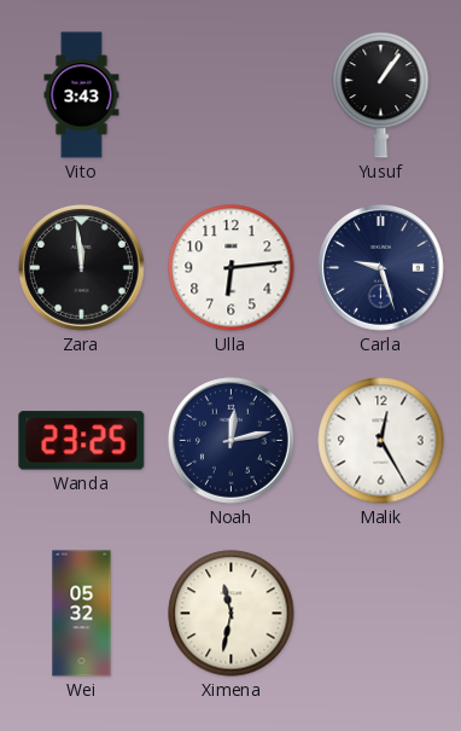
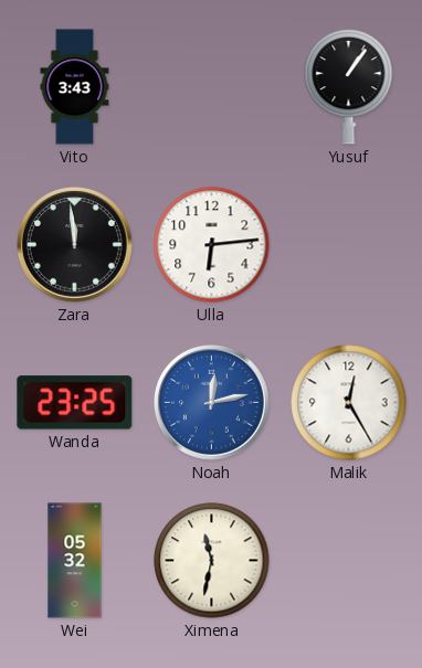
Carla: 9:27 -> none (381, 268)
Noah dial: navy -> blue (212, 403)
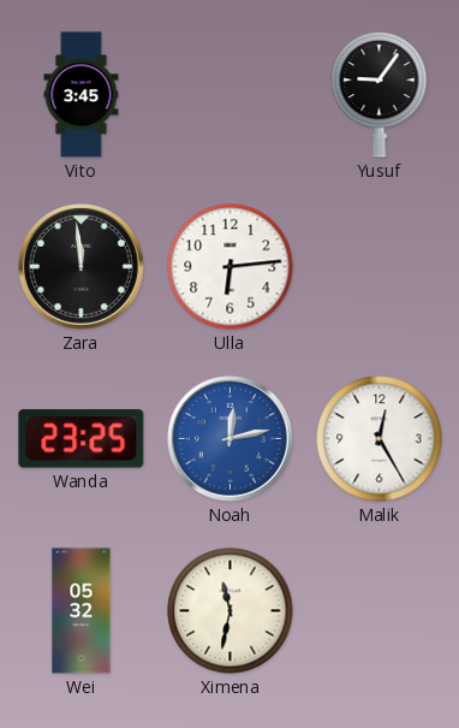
Vito: 3:43 -> 3:45 (82, 95)
Yusuf: 1:06 -> 9:06 (380, 94)
